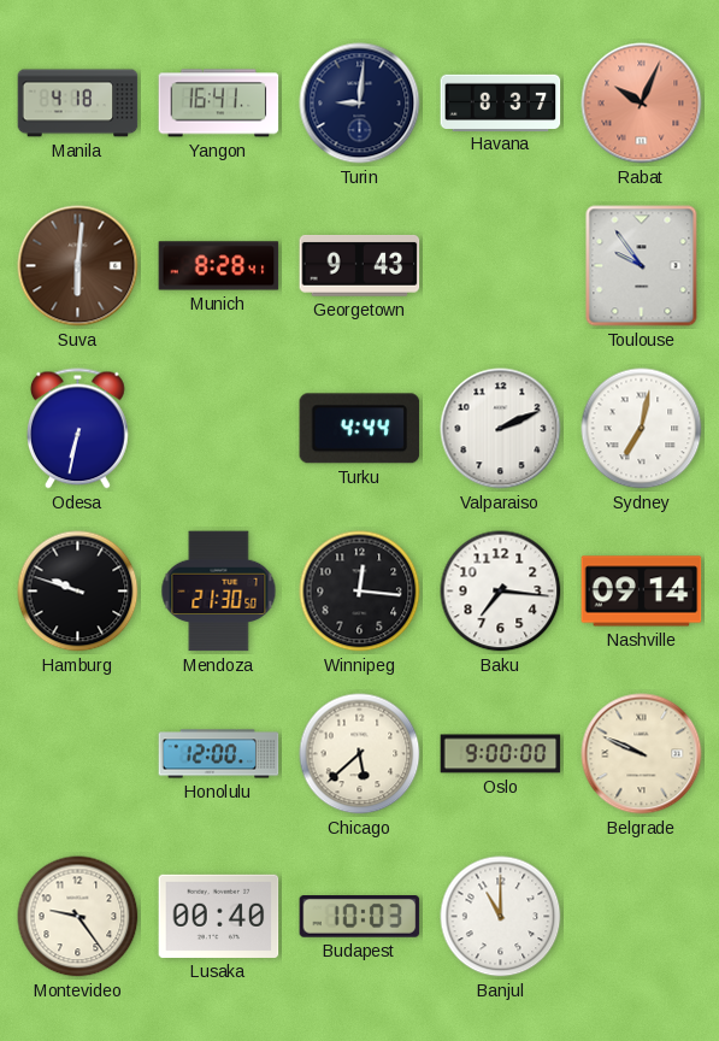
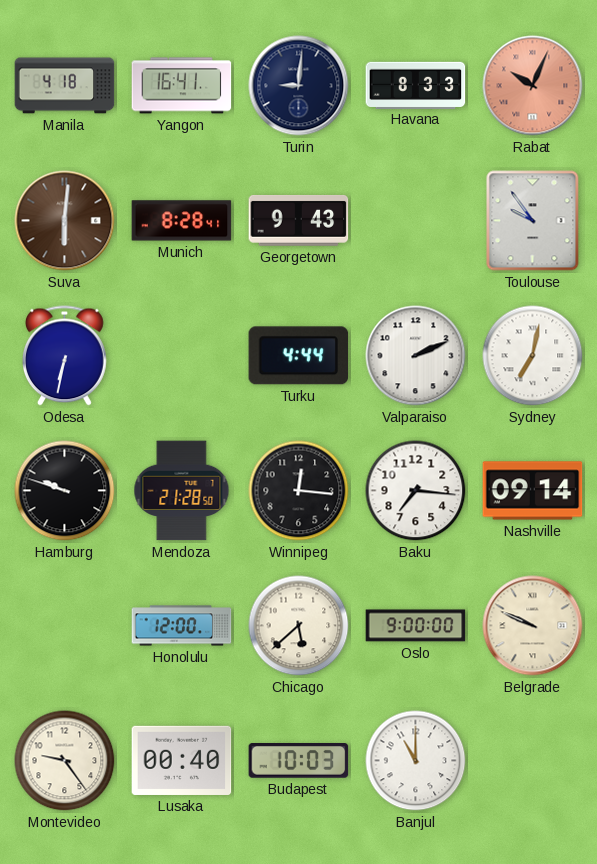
Havana: 8:37 -> 8:33 (416, 85)
Mendoza: 21:30 -> 21:28 (182, 491)
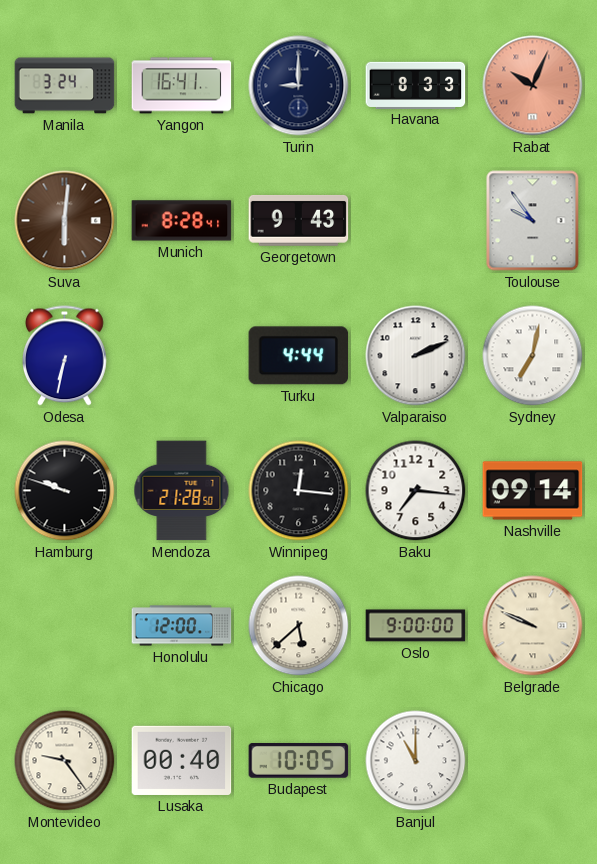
Manila: 4:18 -> 3:24 (65, 86)
Turin: 9:01 -> 9:00 (299, 86)
Budapest: 10:03 -> 10:05 (299, 761)
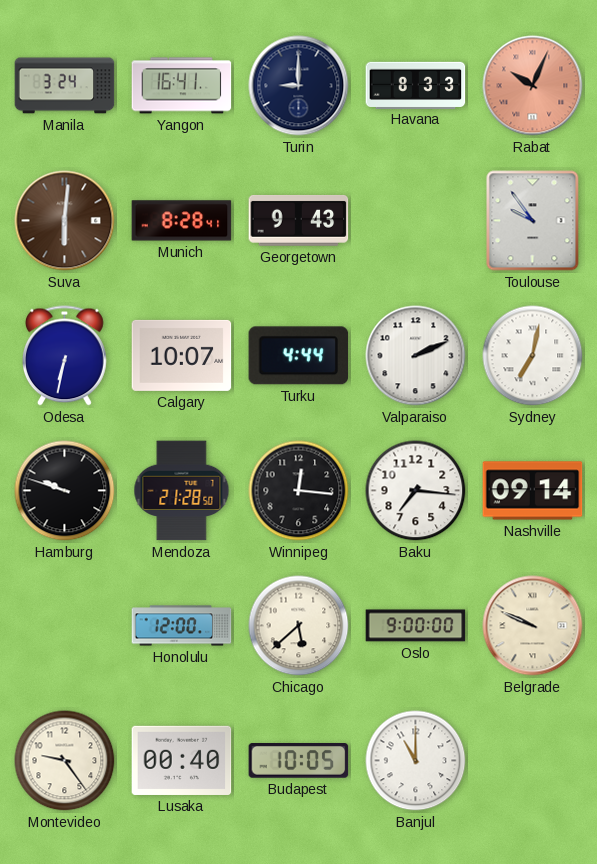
Calgary: none -> 10:07 (182, 355)
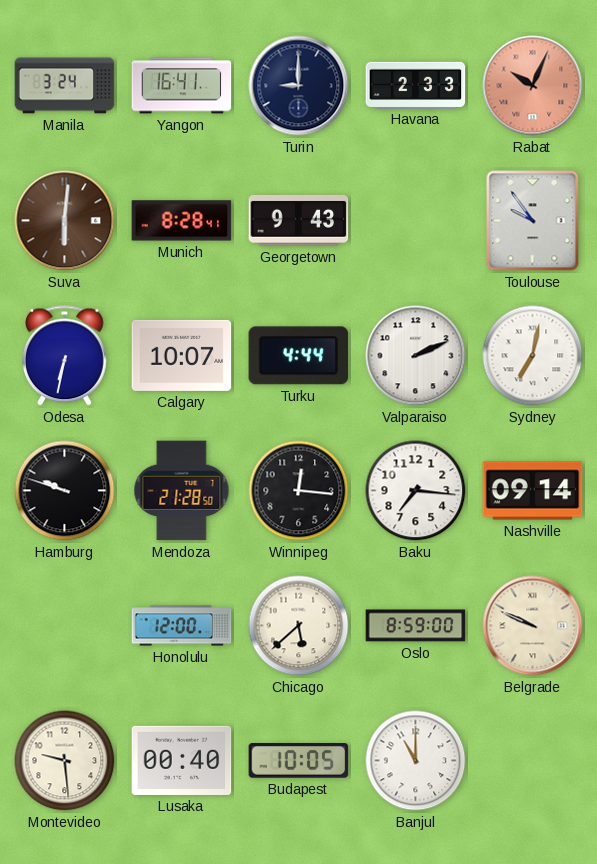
Havana: 8:33 -> 2:33 (416, 85)
Oslo: 9:00 -> 8:59 (416, 626)
Montevideo: 9:24 -> 9:29 (65, 761)
